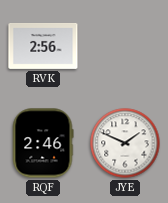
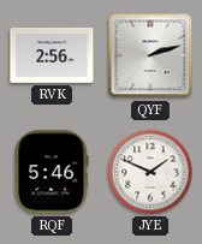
QYF: none -> 2:12 (150, 55)
RQF: 2:46 -> 5:46 (52, 172)
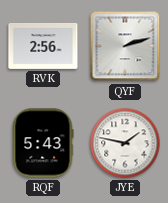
RQF: 5:46 -> 5:43 (43, 143)
JYE: 1:49 -> 1:47 (125, 143)
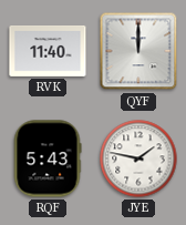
RVK: 2:56 -> 11:40 (48, 51)
QYF: 2:12 -> 12:00 (138, 51)
